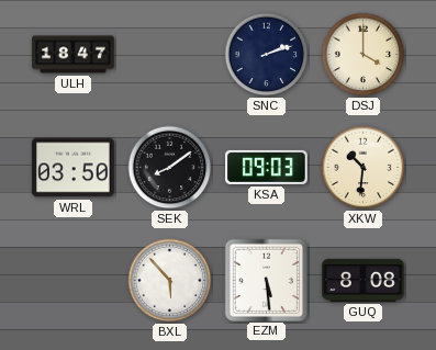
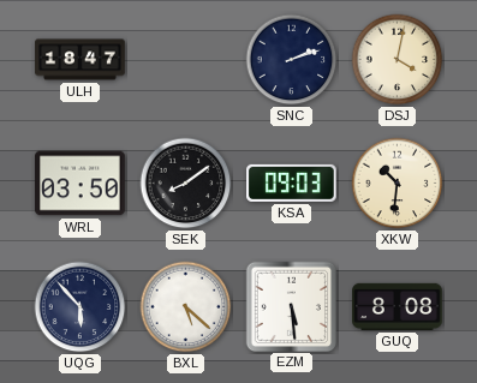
DSJ: 4:00 -> 4:02 (398, 60)
UQG: none -> 5:53 (81, 307)
BXL: 5:53 -> 5:22 (186, 307)
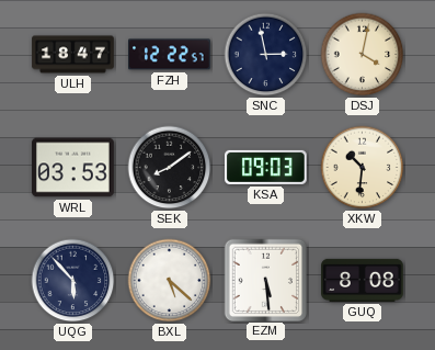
FZH: none -> 12:22 (170, 55)
SNC: 2:12 -> 2:58 (266, 55)
WRL: 03:50 -> 03:53 (73, 168)
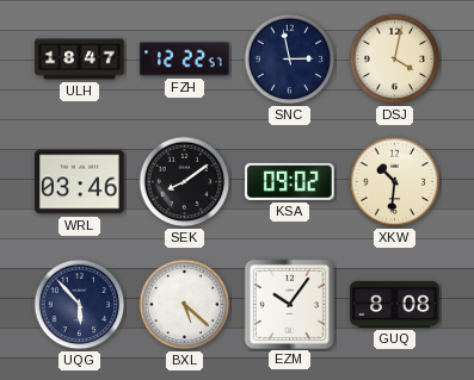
WRL: 03:53 -> 03:46 (80, 182)
KSA: 09:03 -> 09:02 (290, 181)
EZM: 5:29 -> 10:06 (289, 304)
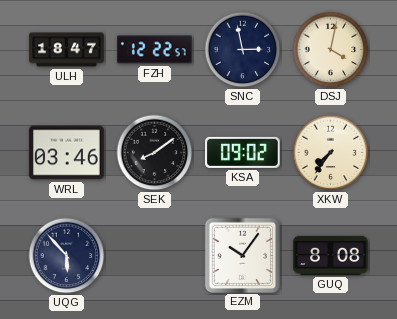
XKW: 10:31 -> 7:36 (331, 153)
BXL: 5:22 -> none (185, 305)
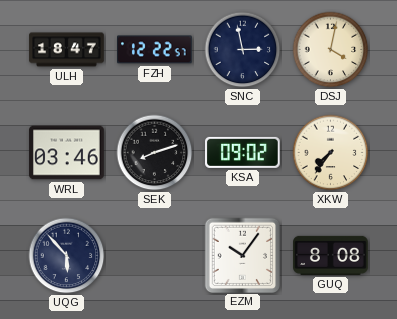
SEK: 8:09 -> 8:12 (155, 153)
